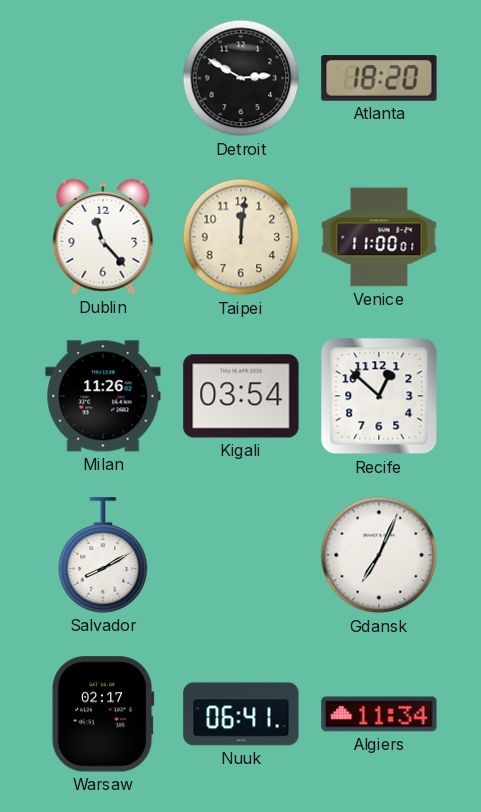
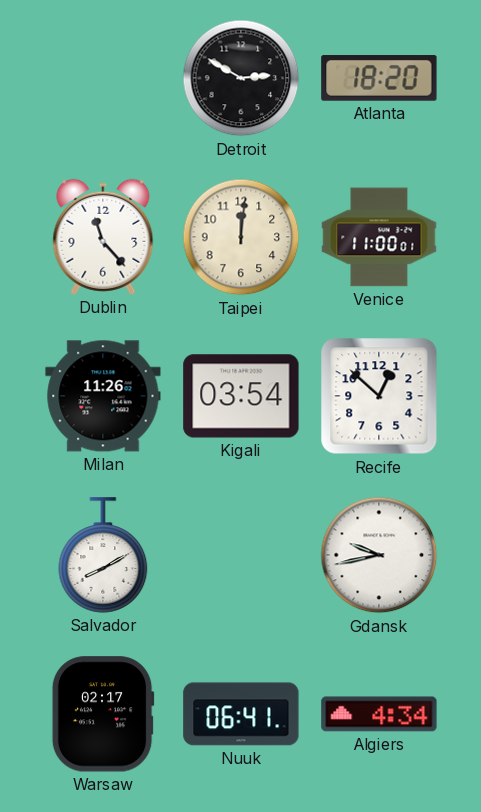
Gdansk: 7:04 -> 9:43 (379, 555)
Algiers: 11:34 -> 4:34 (379, 714)
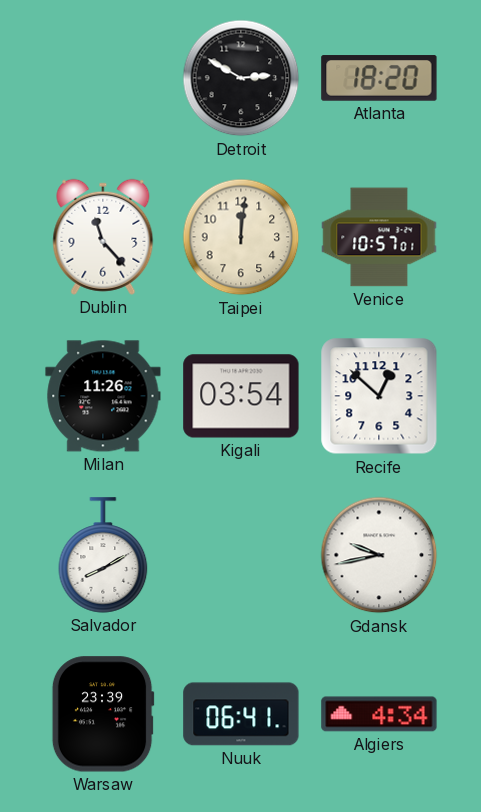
Venice: 11:00 -> 10:57 (379, 237)
Warsaw: 02:17 -> 23:39 (103, 714)
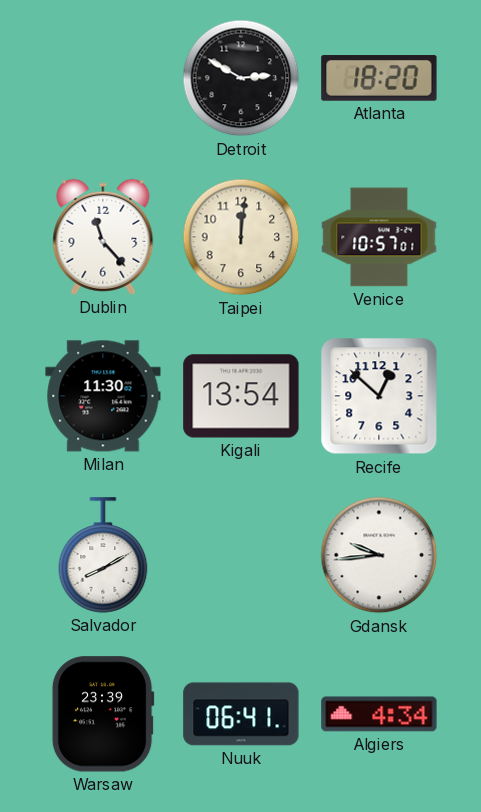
Milan: 11:26 -> 11:30 (103, 396)
Kigali: 03:54 -> 13:54 (241, 396)
Gdansk: 9:43 -> 9:44 (379, 555)
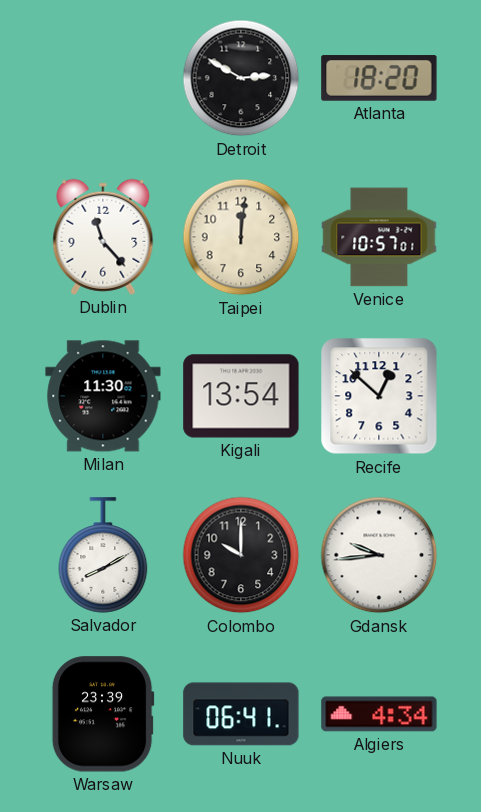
Colombo: none -> 10:00 (241, 555)
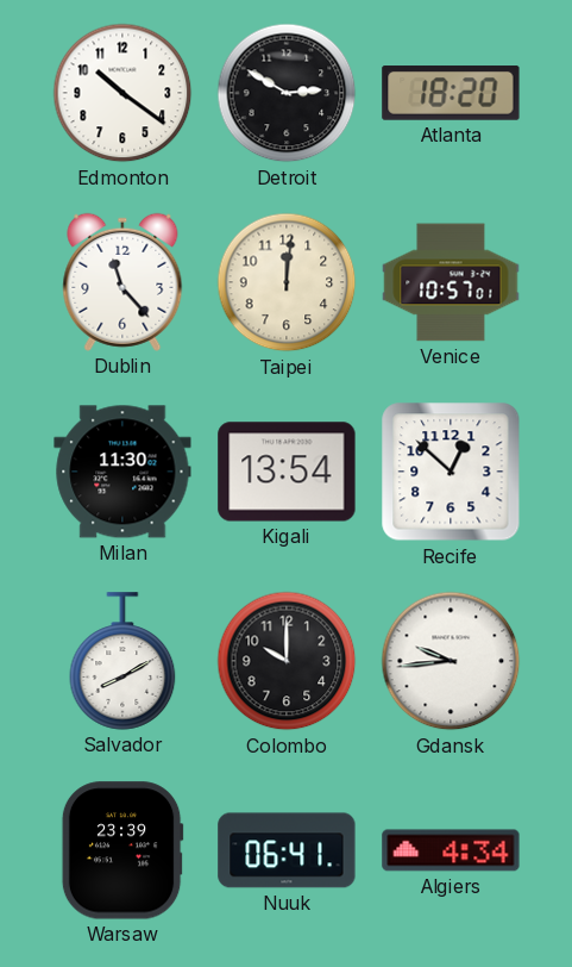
Edmonton: none -> 10:21 (122, 93)
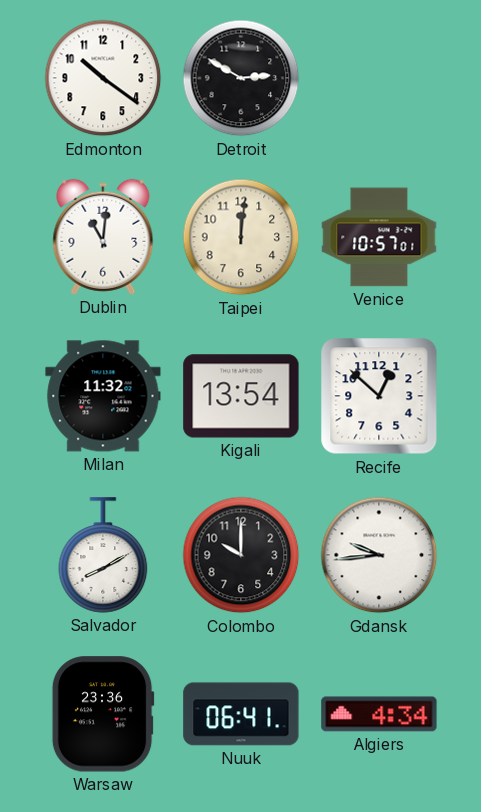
Atlanta: 18:20 -> none (451, 93)
Dublin: 11:23 -> 11:01 (103, 237)
Milan: 11:30 -> 11:32 (103, 396)
Warsaw: 23:39 -> 23:36 (103, 714)
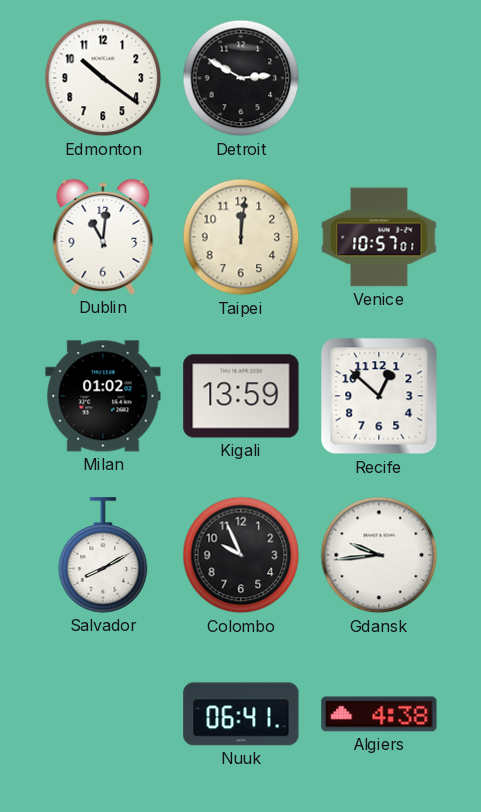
Milan: 11:32 -> 01:02 (103, 396)
Kigali: 13:54 -> 13:59 (241, 396)
Colombo: 10:00 -> 9:56 (241, 555)
Warsaw: 23:36 -> none (103, 714)
Algiers: 4:34 -> 4:38 (379, 714)
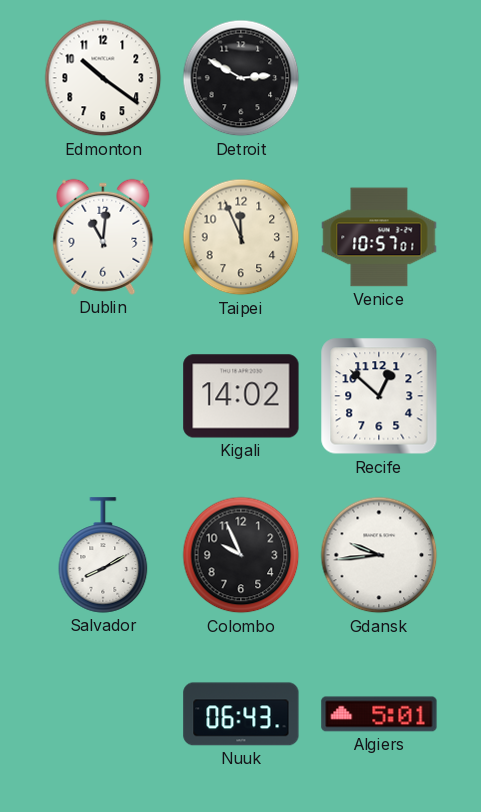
Taipei: 12:01 -> 11:56 (241, 237)
Milan: 01:02 -> none (103, 396)
Kigali: 13:59 -> 14:02 (241, 396)
Nuuk: 06:41 -> 06:43 (241, 714)
Algiers: 4:38 -> 5:01 (379, 714)
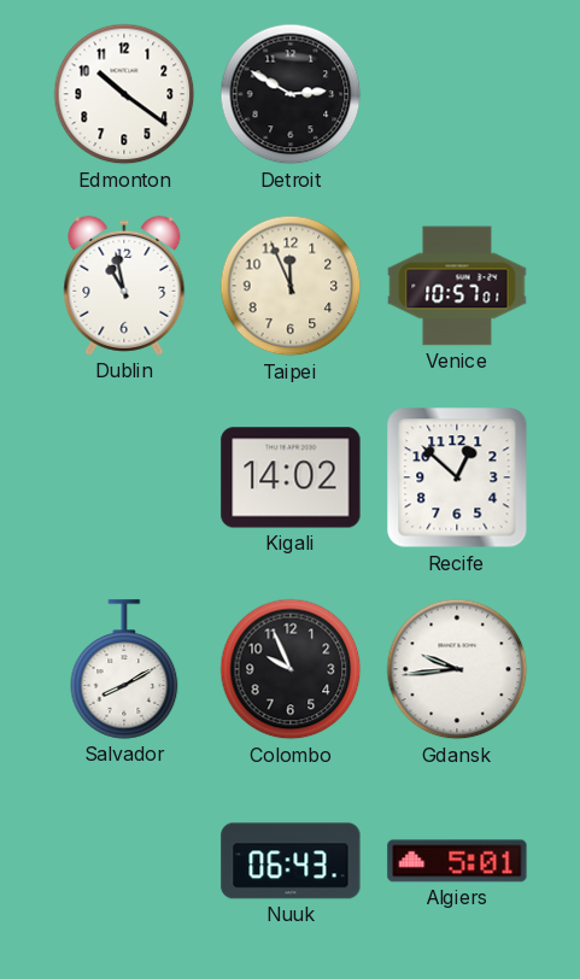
Dublin: 11:01 -> 10:58 (124, 286)
